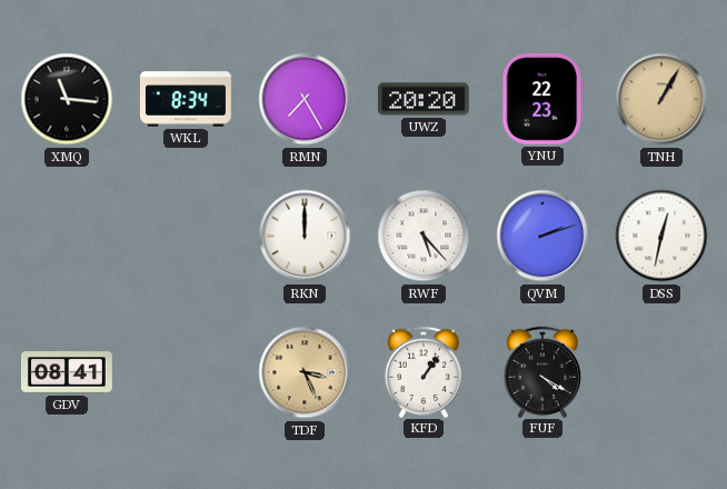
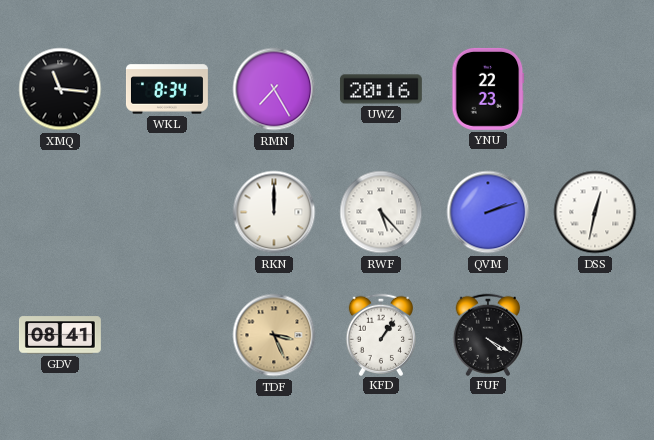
UWZ: 20:20 -> 20:16 (381, 89)
TNH: 1:05 -> none (661, 99)
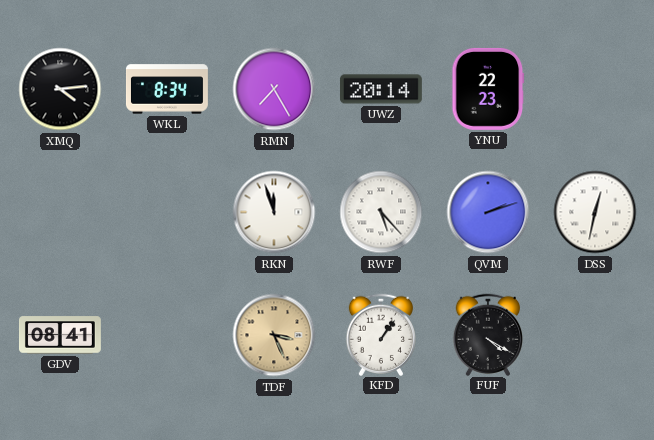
XMQ: 11:16 -> 4:14 (60, 89)
UWZ: 20:16 -> 20:14 (381, 89)
RKN: 12:00 -> 11:57 (274, 212)
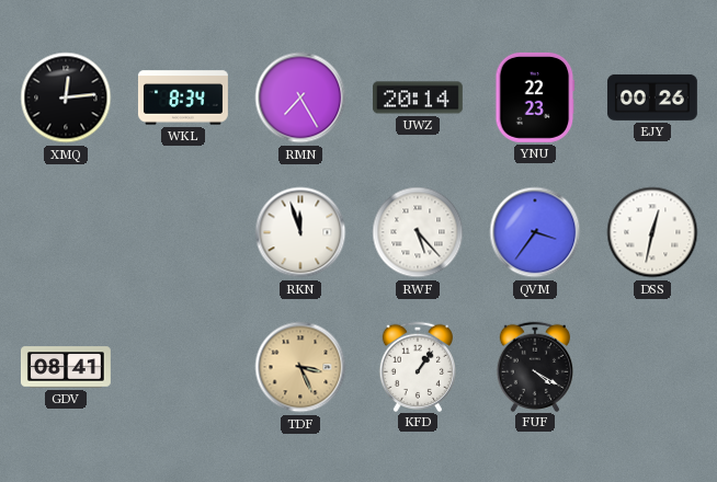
XMQ: 4:14 -> 12:14 (66, 97)
EJY: none -> 00:26 (652, 97)
QVM: 2:12 -> 3:36 (535, 232)
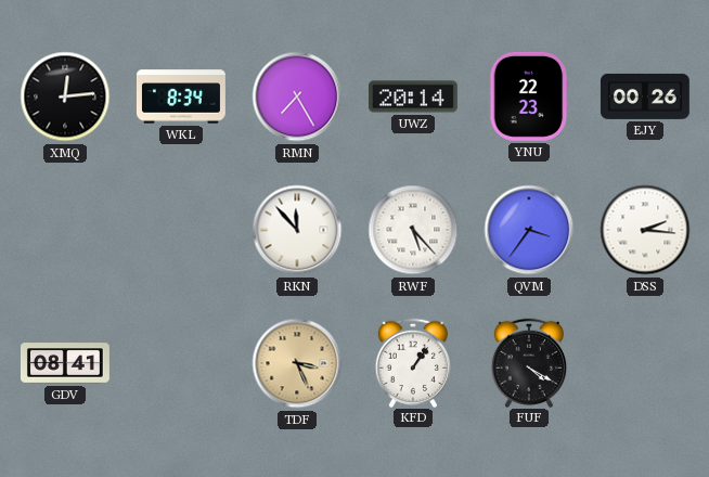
RKN: 11:57 -> 11:53 (297, 230)
DSS: 12:32 -> 2:16 (645, 230)
